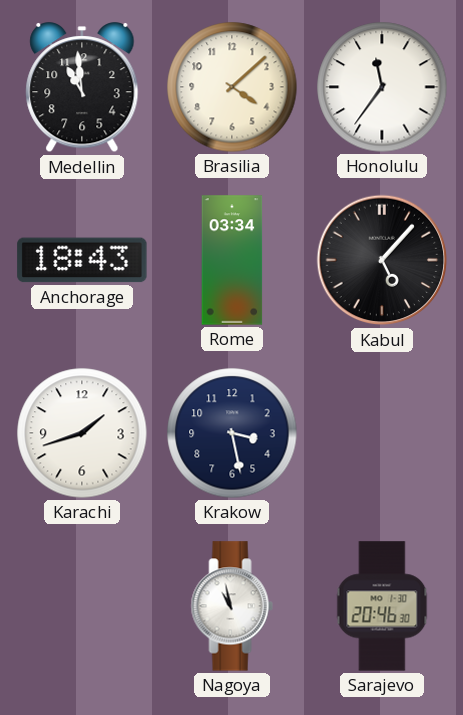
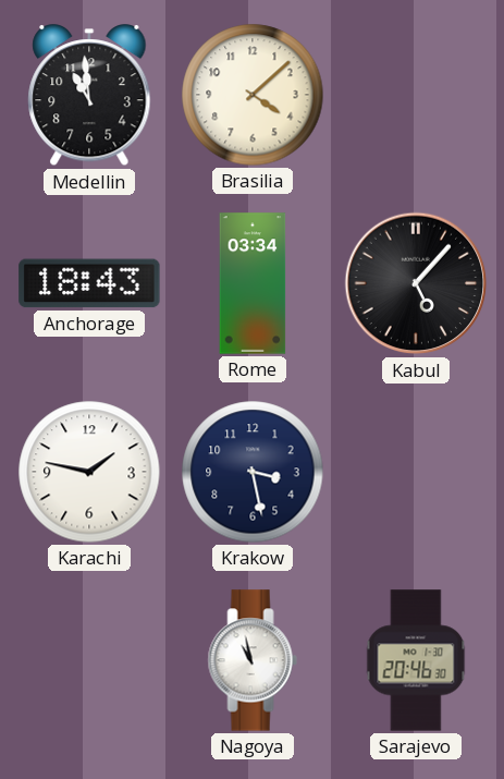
Honolulu: 11:36 -> none (382, 87)
Karachi: 1:42 -> 1:47 (89, 472)
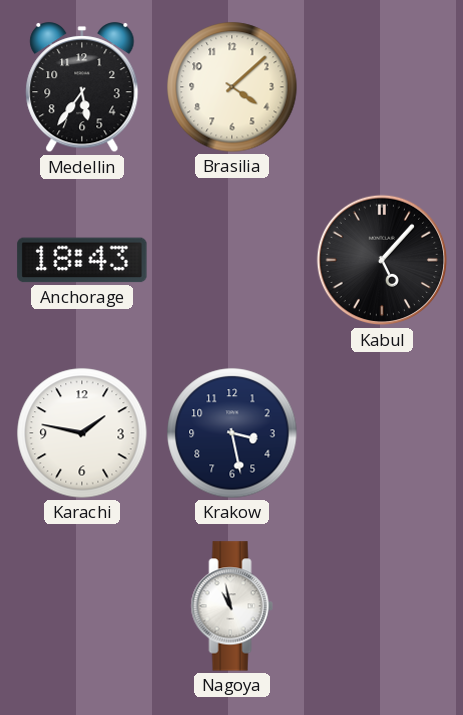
Medellin: 10:59 -> 5:36 (82, 88)
Rome: 03:34 -> none (253, 283)
Sarajevo: 20:46 -> none (416, 660)
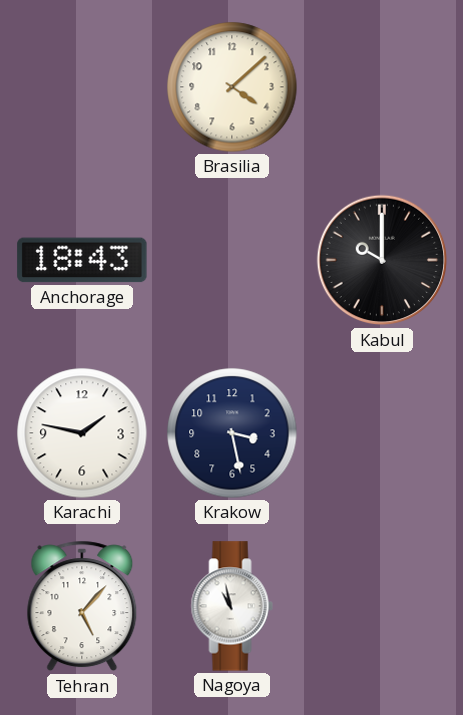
Medellin: 5:36 -> none (82, 88)
Kabul: 5:07 -> 10:00 (382, 260)
Tehran: none -> 5:07 (82, 606)
